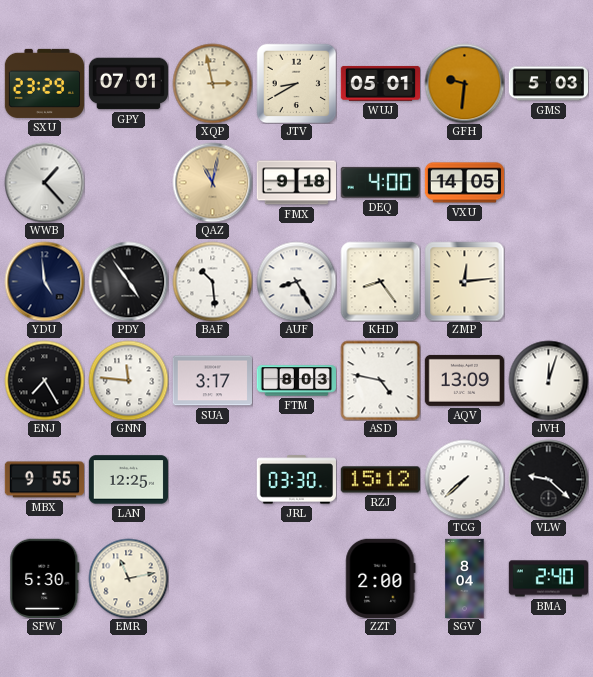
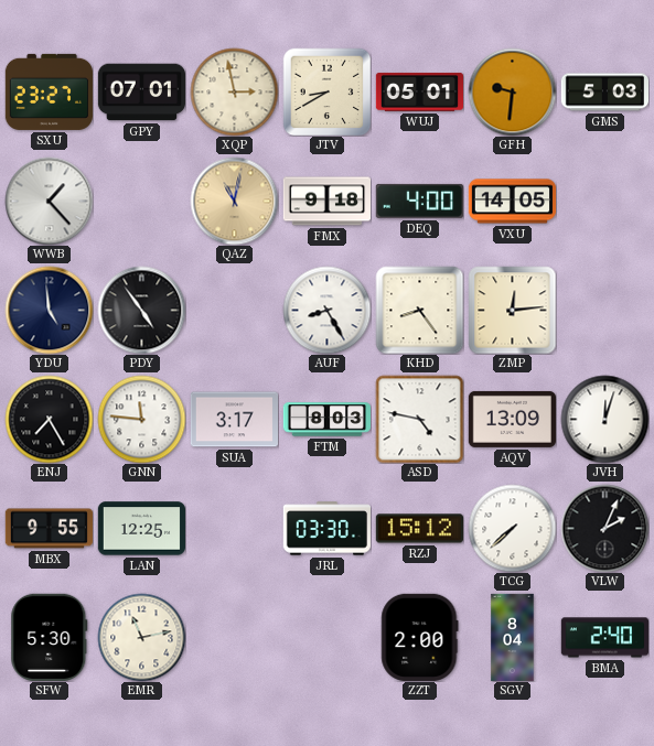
SXU: 23:29 -> 23:27 (49, 91)
BAF: 10:29 -> none (212, 281)
VLW: 9:22 -> 2:04 (604, 528)
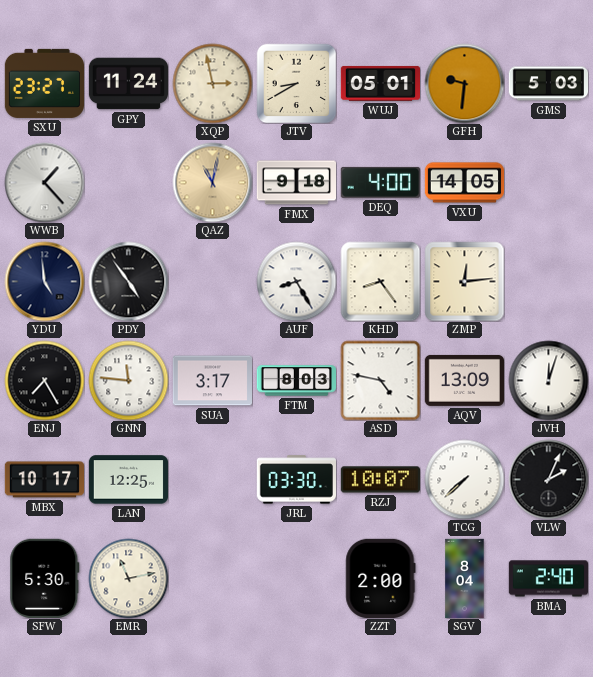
GPY: 07:01 -> 11:24 (128, 84)
MBX: 9:55 -> 10:17 (44, 480)
RZJ: 15:12 -> 10:07 (380, 480)
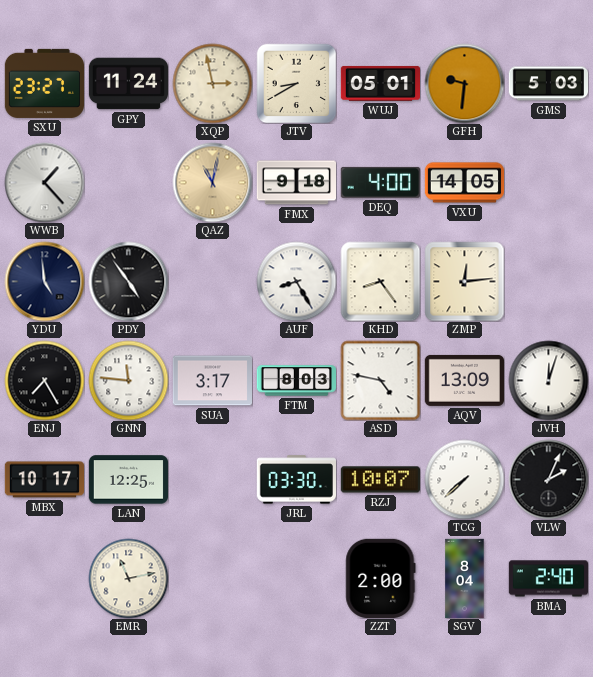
SFW: 5:30 -> none (45, 578)
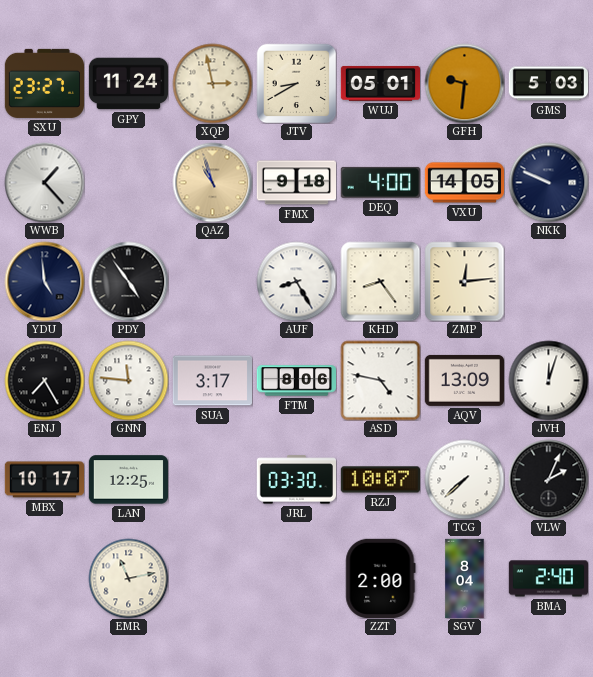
QAZ: 11:02 -> 10:57 (212, 182)
NKK: none -> 9:49 (548, 182)
FTM: 8:03 -> 8:06 (296, 381)
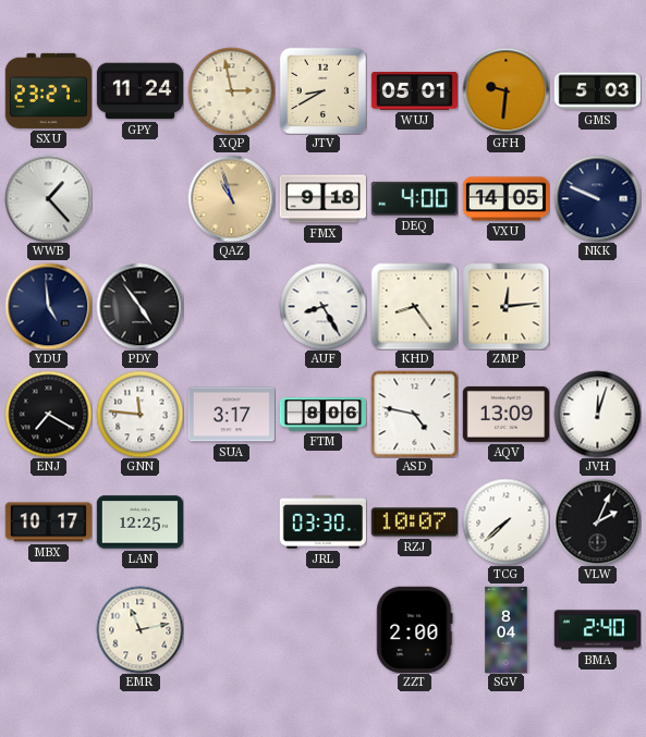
ENJ: 7:25 -> 7:20 (48, 414)
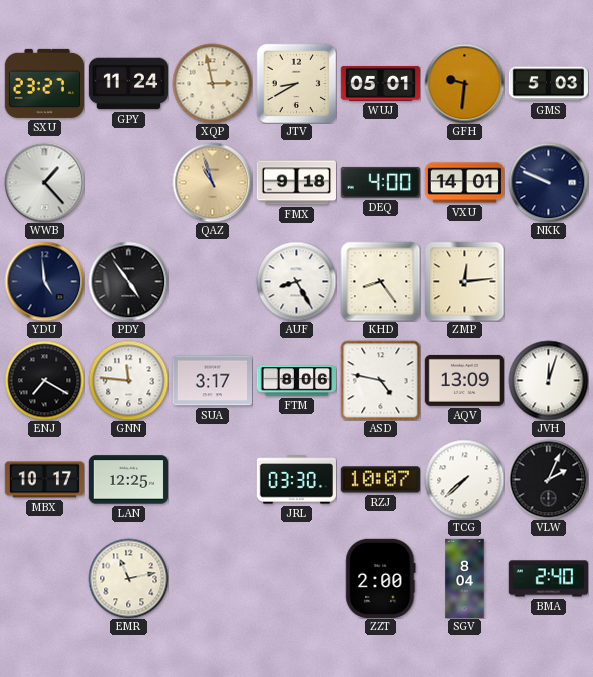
VXU: 14:05 -> 14:01 (464, 183)
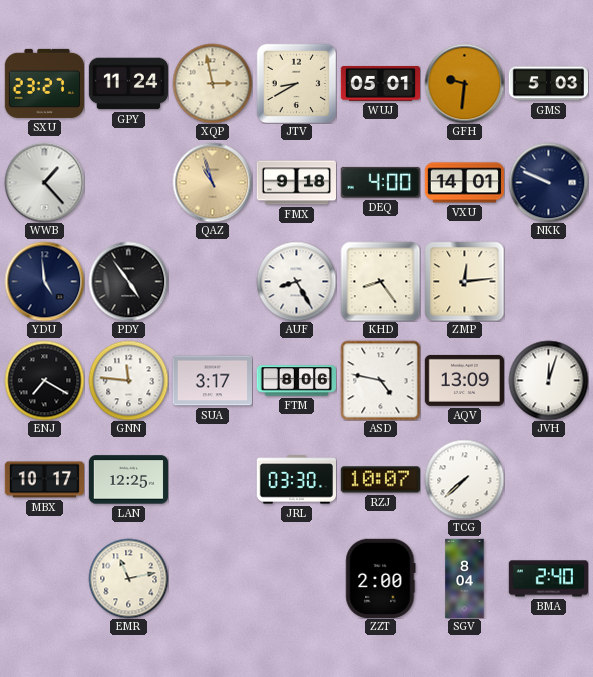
VLW: 2:04 -> none (548, 479)
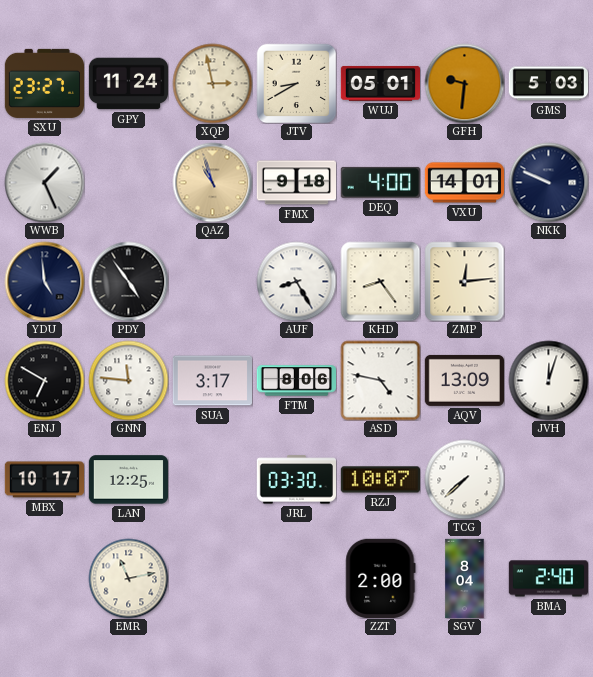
WWB: 1:23 -> 1:26 (44, 182)
ENJ: 7:20 -> 6:50 (44, 380)
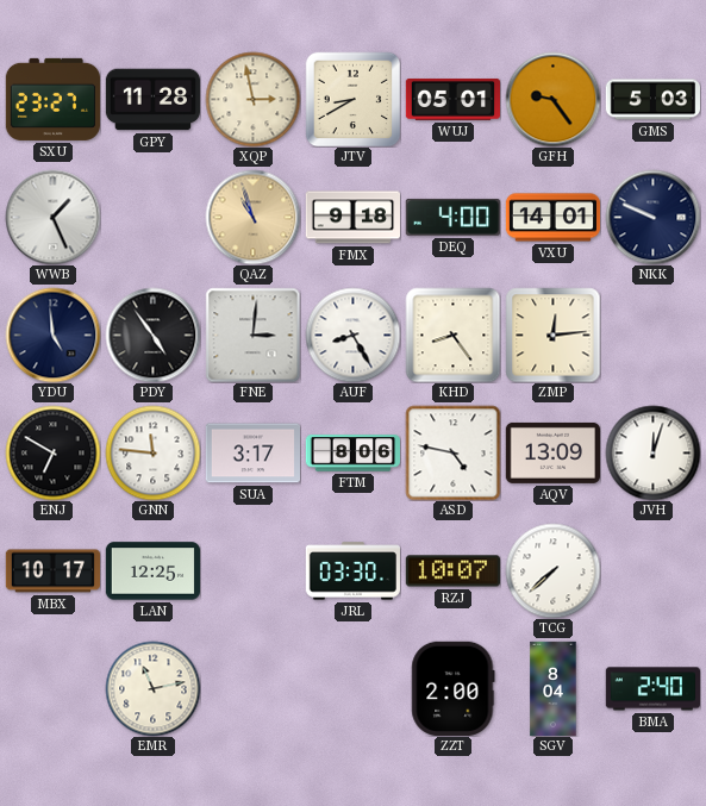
GPY: 11:24 -> 11:28 (152, 100)
GFH: 9:31 -> 9:24 (552, 99)
FNE: none -> 3:01 (252, 335)
